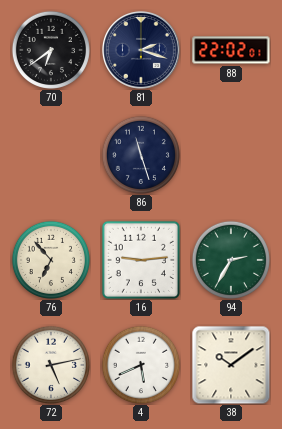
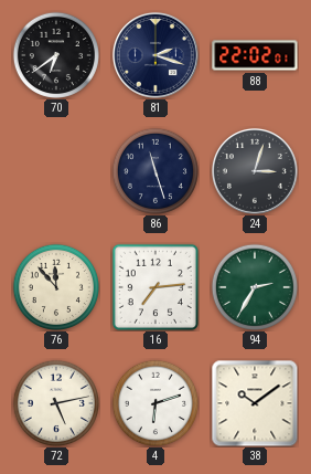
24: none -> 3:03 (255, 171)
76: 6:53 -> 11:53 (56, 287)
16: 9:14 -> 7:14 (155, 287)
4: 5:41 -> 6:12 (155, 403)
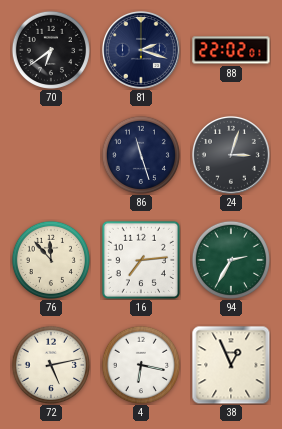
4: 6:12 -> 6:17 (141, 365)
38: 10:09 -> 12:56 (231, 365)
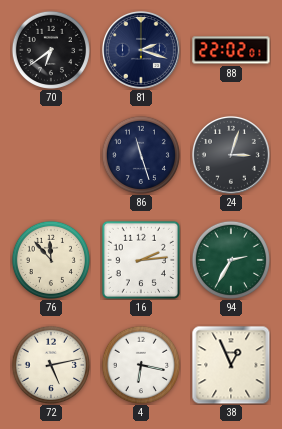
16: 7:14 -> 2:14 (141, 260)
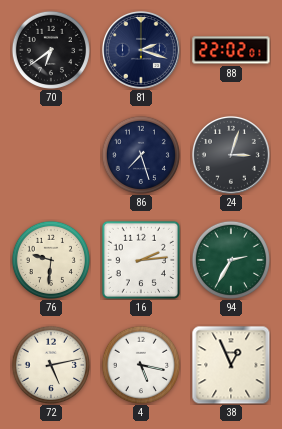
86: 11:27 -> 7:27 (141, 155)
76: 11:53 -> 9:31 (51, 260)
4: 6:17 -> 5:17 (141, 365)
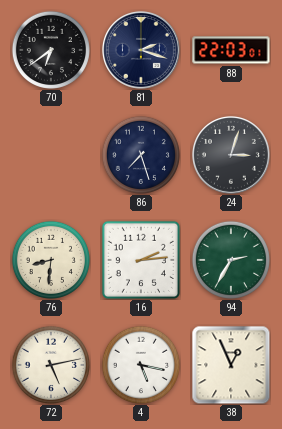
88: 22:02 -> 22:03 (231, 50)
76: 9:31 -> 8:31 (51, 260)
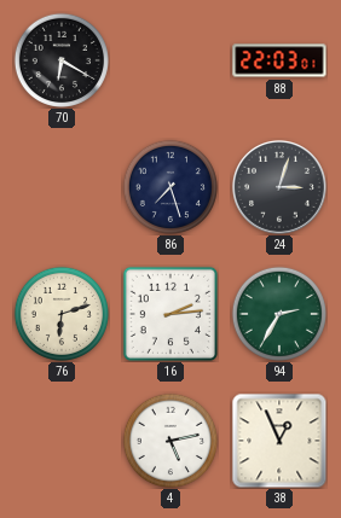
70: 6:39 -> 6:20 (62, 60)
81: 2:18 -> none (141, 50)
76: 8:31 -> 6:12 (62, 314)
72: 5:13 -> none (51, 365)
4: 5:17 -> 5:13 (170, 441)
